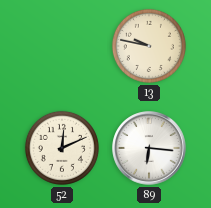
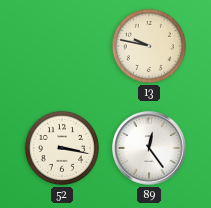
52: 12:11 -> 3:17 (62, 148)
89: 6:16 -> 12:24 (149, 148)
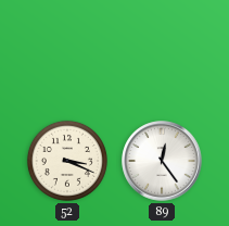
13: 9:47 -> none (149, 46)
52: 3:17 -> 3:19 (67, 161)
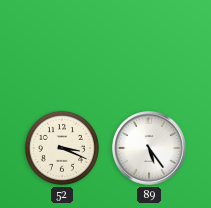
89: 12:24 -> 5:24 (149, 148)
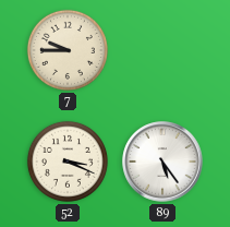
7: none -> 9:45 (68, 50)
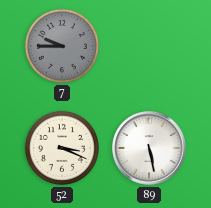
7 dial: cream -> grey (62, 46)
89: 5:24 -> 5:28 (149, 148)
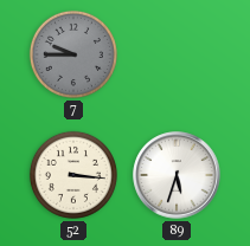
52: 3:19 -> 3:16 (73, 175)
89: 5:28 -> 5:33 (177, 175)
